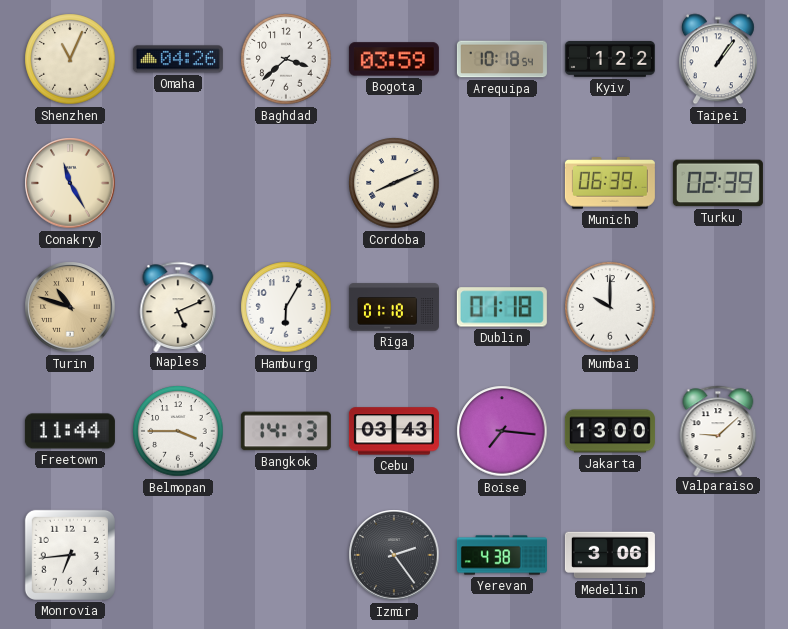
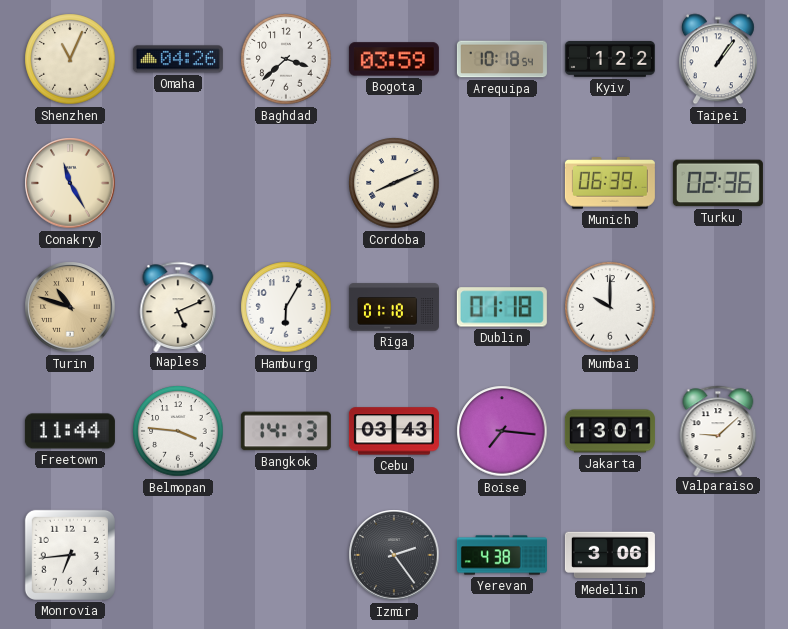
Turku: 02:39 -> 02:36 (718, 183)
Belmopan: 3:45 -> 3:46 (178, 431)
Jakarta: 13:00 -> 13:01 (610, 431)
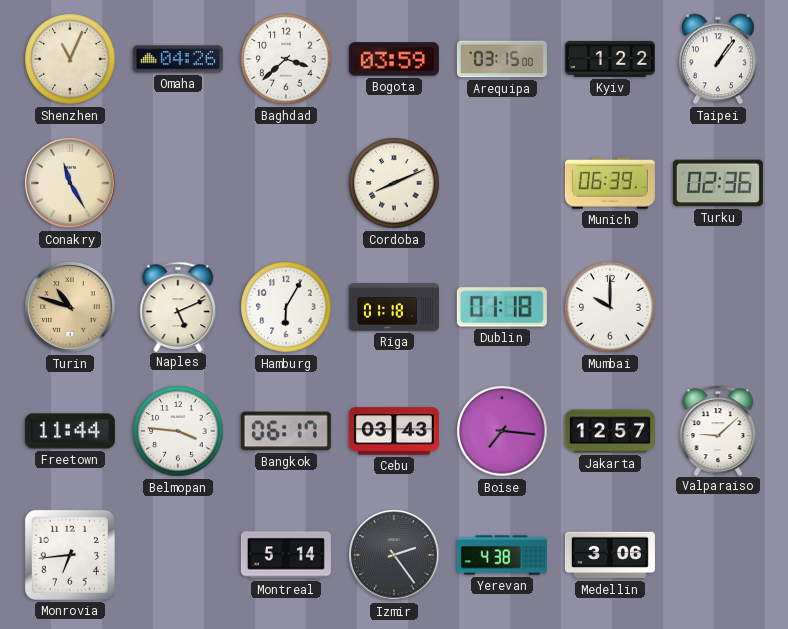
Arequipa: 10:18 -> 03:15 (502, 59)
Bangkok: 14:13 -> 06:17 (286, 431)
Jakarta: 13:01 -> 12:57 (610, 431)
Montreal: none -> 5:14 (286, 555)
